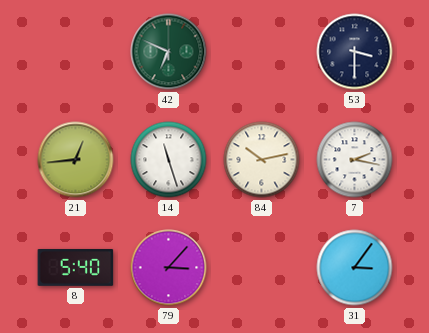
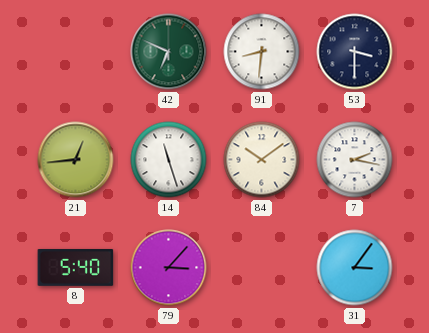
91: none -> 8:31 (262, 52)
84: 10:13 -> 10:09 (262, 160)
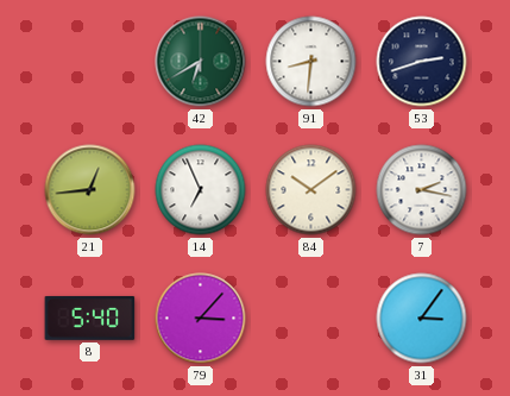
42: 6:49 -> 6:40 (201, 62)
53: 3:30 -> 2:42 (422, 62)
14: 11:27 -> 6:56 (201, 190)
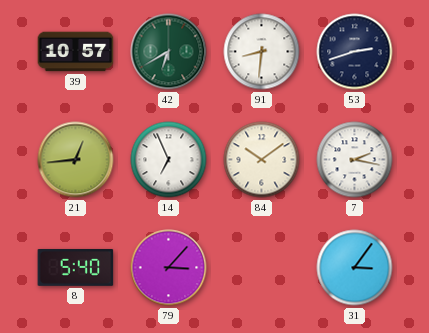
39: none -> 10:57 (76, 52)
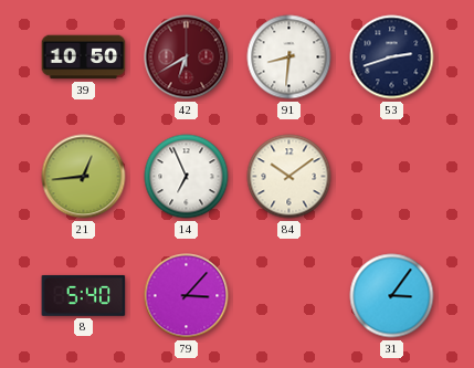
39: 10:57 -> 10:50 (84, 57)
42 dial: green -> burgundy (187, 57)
7: 2:17 -> none (355, 160)
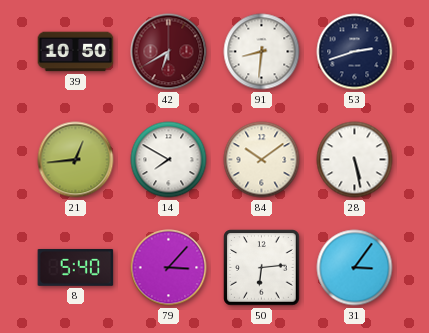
14: 6:56 -> 7:50 (169, 160)
28: none -> 5:28 (355, 160)
50: none -> 6:14 (262, 268)
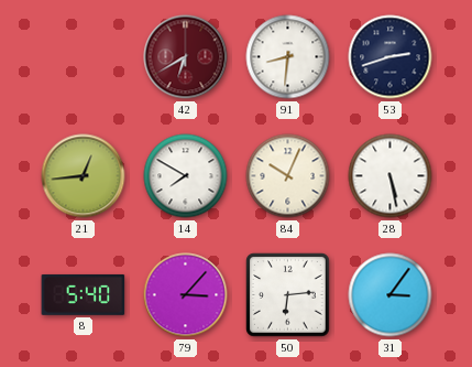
39: 10:50 -> none (76, 52)
84: 10:09 -> 10:04 (288, 176)
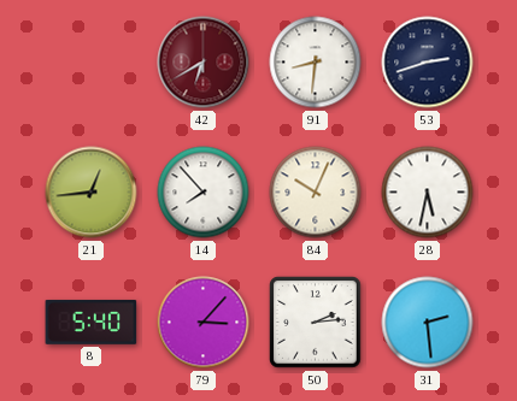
14: 7:50 -> 7:53 (204, 193)
28: 5:28 -> 5:32 (428, 193)
50: 6:14 -> 2:14 (316, 323)
31: 3:06 -> 2:29 (428, 323)
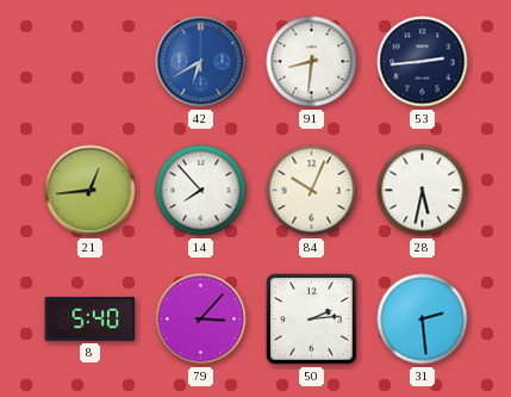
42 dial: burgundy -> blue (201, 62)
53: 2:42 -> 2:44 (423, 62)
